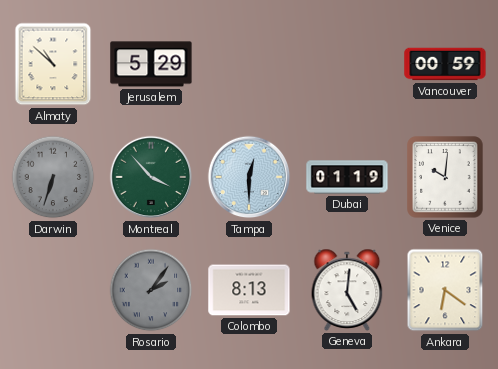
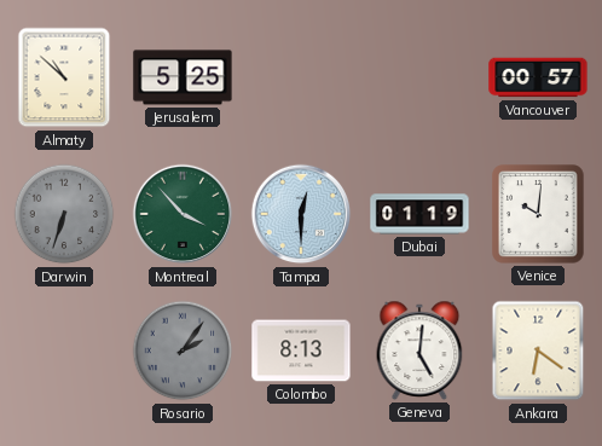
Jerusalem: 5:29 -> 5:25 (183, 77)
Vancouver: 00:59 -> 00:57 (538, 77)
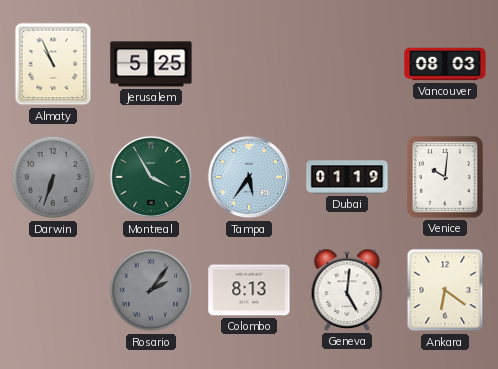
Almaty: 10:52 -> 10:56 (53, 64)
Vancouver: 00:57 -> 08:03 (445, 64)
Montreal: 3:53 -> 3:55 (151, 177)
Tampa: 12:30 -> 5:36 (249, 177)
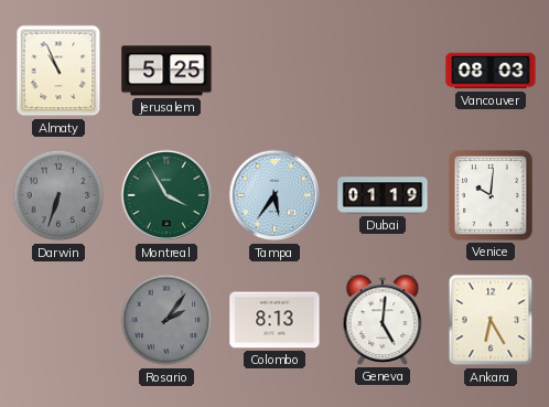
Ankara: 6:21 -> 6:25 (491, 320)
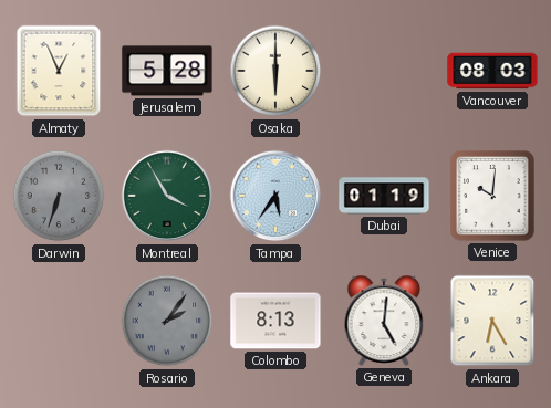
Almaty: 10:56 -> 12:56 (59, 71)
Jerusalem: 5:25 -> 5:28 (167, 71)
Osaka: none -> 6:00 (275, 71)
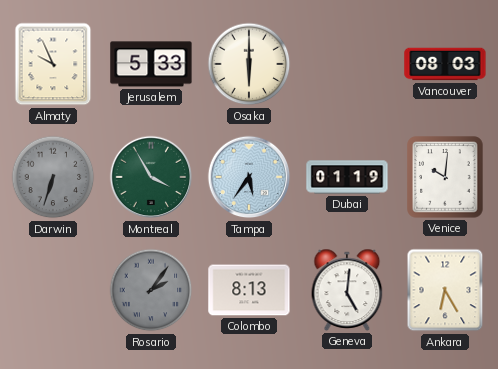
Almaty: 12:56 -> 9:56 (53, 64)
Jerusalem: 5:28 -> 5:33 (151, 64)
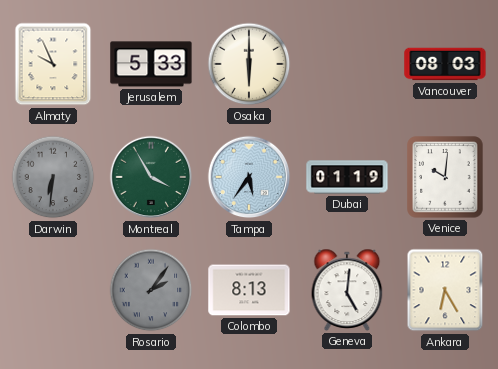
Darwin: 6:33 -> 6:31 (53, 177)
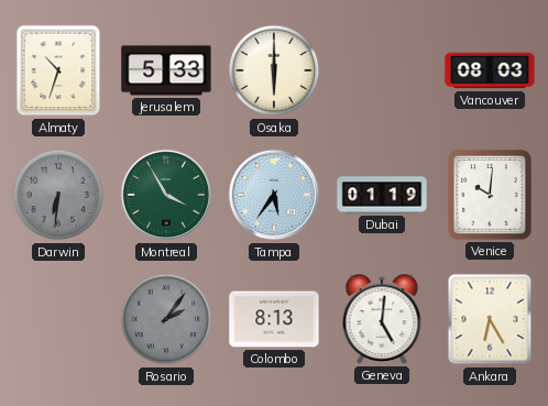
Almaty: 9:56 -> 10:33 (58, 70)
